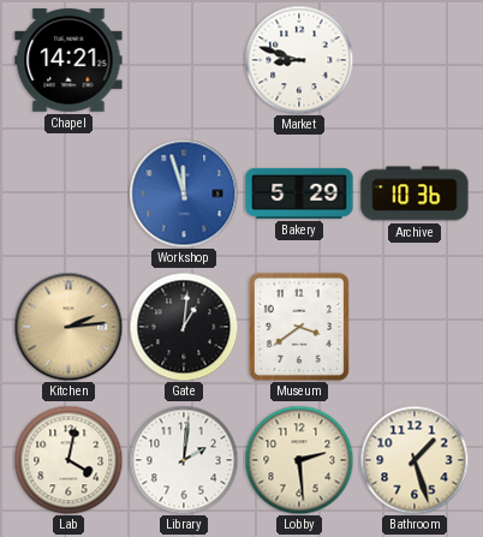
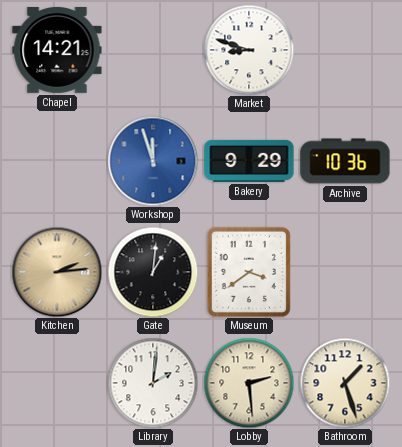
Bakery: 5:29 -> 9:29 (249, 161)
Lab: 4:02 -> none (68, 460)
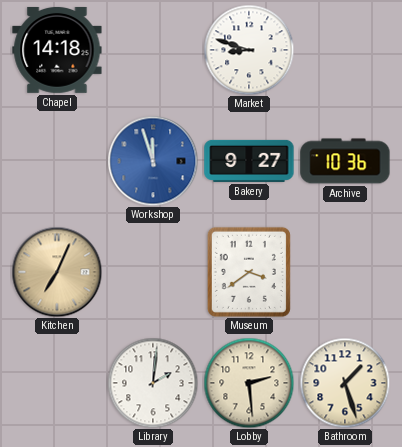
Chapel: 14:21 -> 14:18 (57, 50)
Bakery: 9:29 -> 9:27 (249, 161)
Kitchen: 2:14 -> 7:04 (57, 272)
Gate: 1:01 -> none (153, 272)
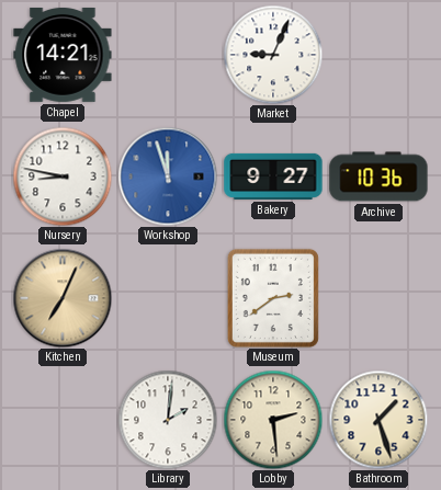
Chapel: 14:18 -> 14:21 (63, 55)
Market: 8:48 -> 9:04 (273, 55)
Nursery: none -> 8:47 (63, 176)
Museum: 3:39 -> 2:39 (273, 298)
